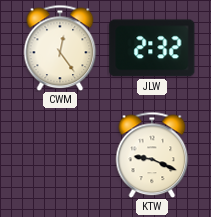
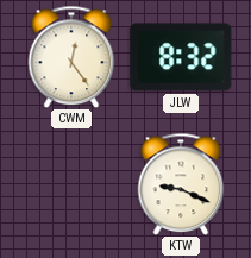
JLW: 2:32 -> 8:32 (181, 57)
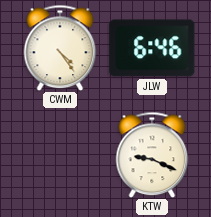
CWM: 12:24 -> 4:24 (60, 48)
JLW: 8:32 -> 6:46 (152, 48)
